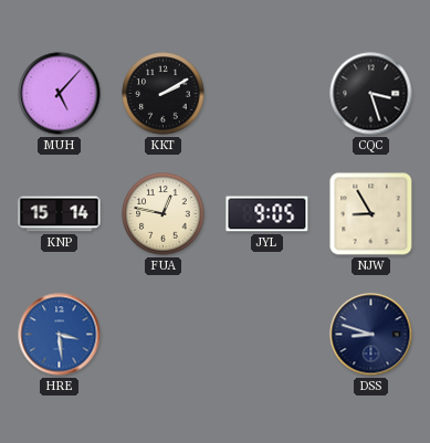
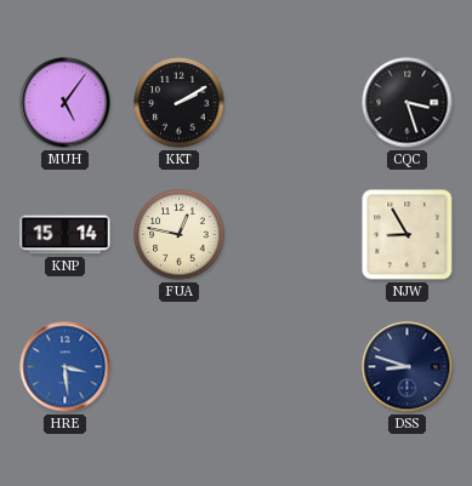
MUH: 5:07 -> 5:06 (66, 103)
JYL: 9:05 -> none (268, 214)
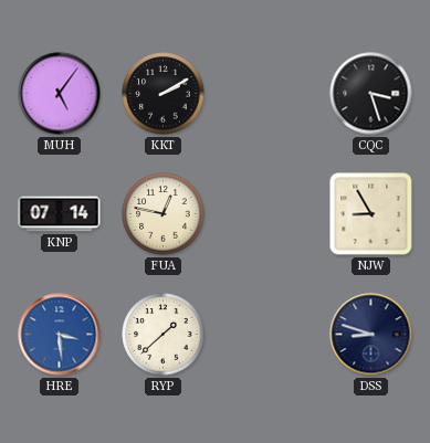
KNP: 15:14 -> 07:14 (60, 214)
RYP: none -> 1:38 (164, 335)
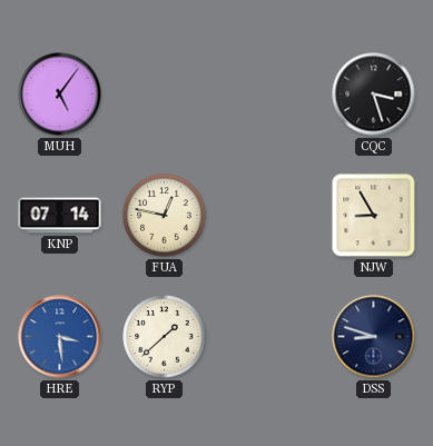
KKT: 2:10 -> none (164, 94)
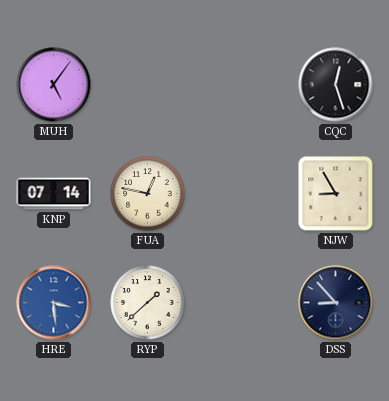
CQC: 3:27 -> 12:27 (336, 85)
DSS: 8:48 -> 8:53 (336, 303)
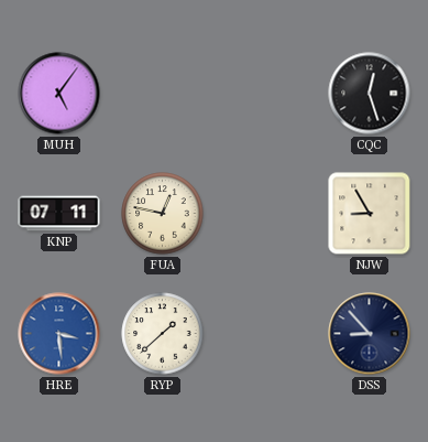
KNP: 07:14 -> 07:11 (59, 214)
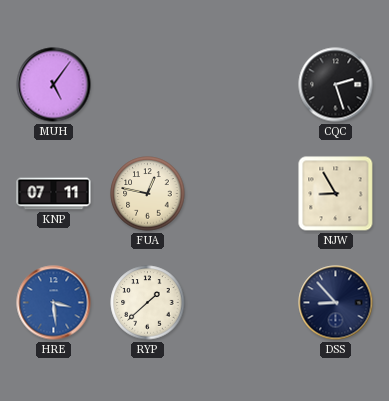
CQC: 12:27 -> 2:27 (336, 85)
